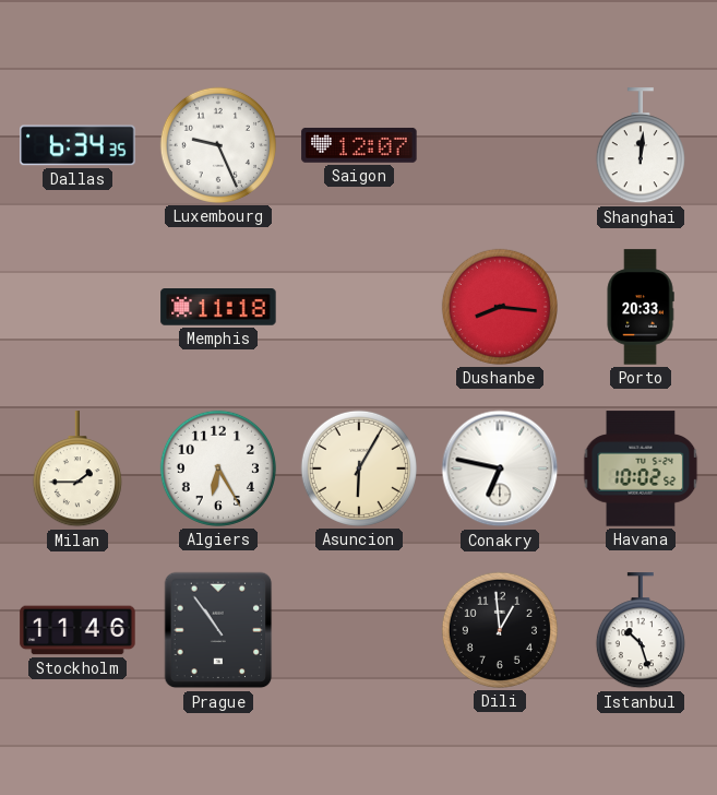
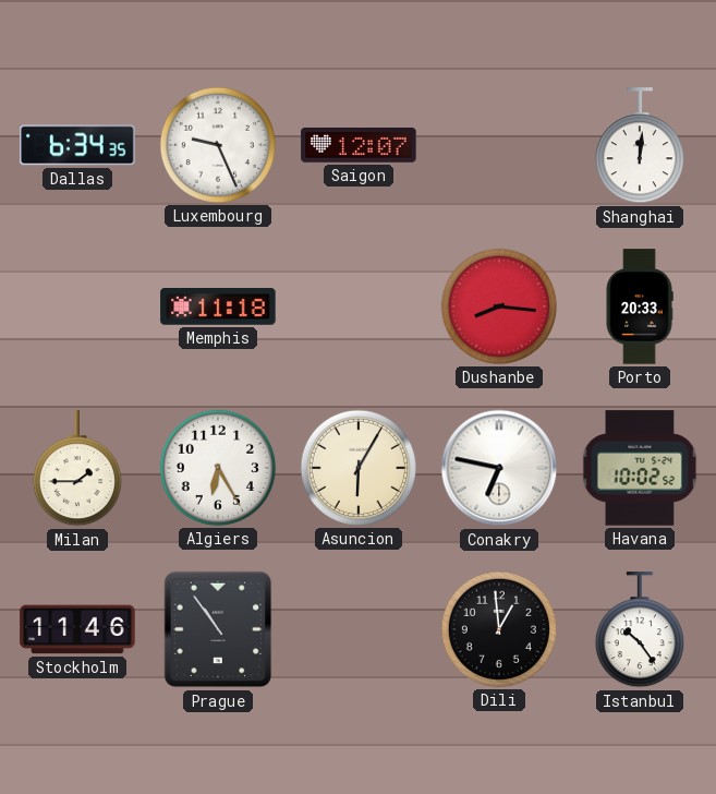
Istanbul: 10:27 -> 10:24 (640, 630)
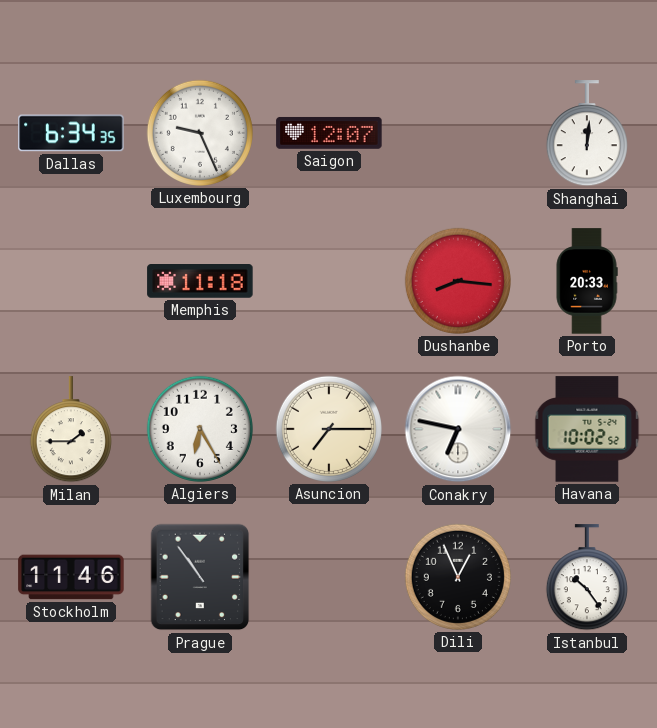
Asuncion: 6:05 -> 7:15 (329, 429)
Dili: 12:59 -> 12:56 (458, 577)
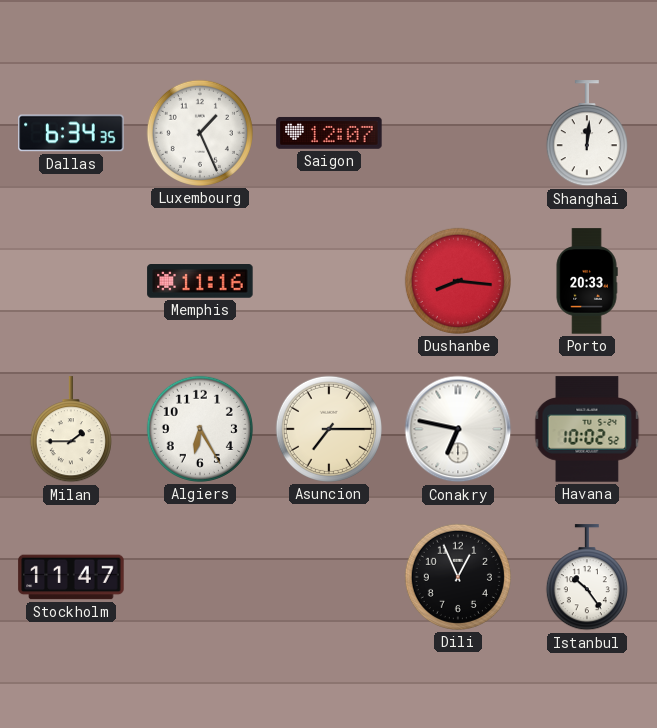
Luxembourg: 9:26 -> 1:26 (200, 133)
Memphis: 11:18 -> 11:16 (200, 282)
Stockholm: 11:46 -> 11:47 (71, 577)
Prague: 10:54 -> none (200, 577)
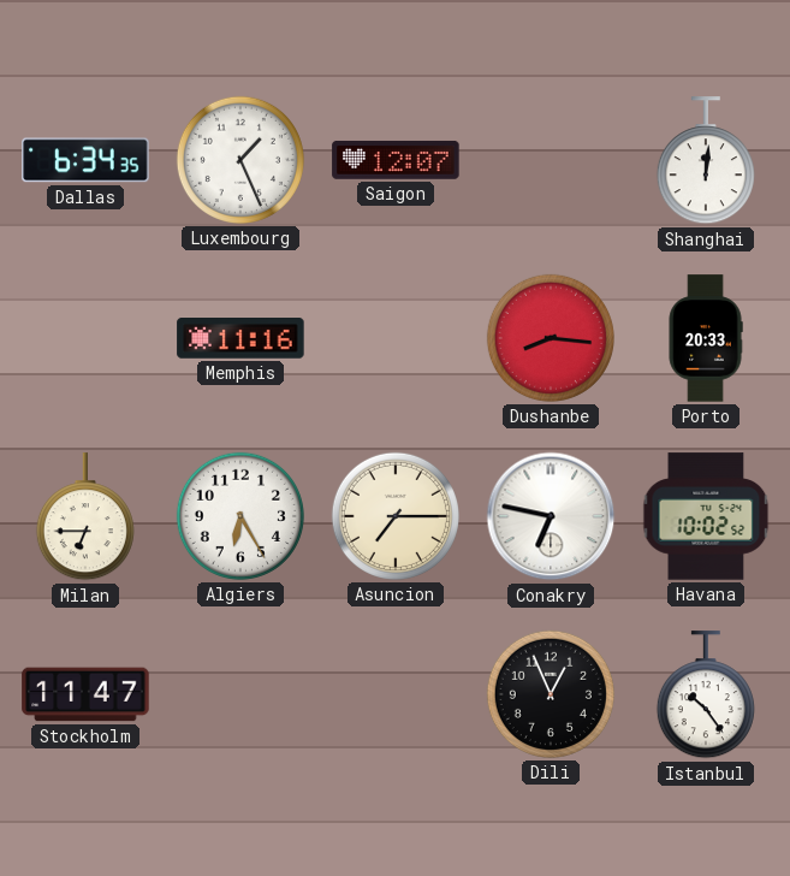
Milan: 1:45 -> 6:45 (85, 517)
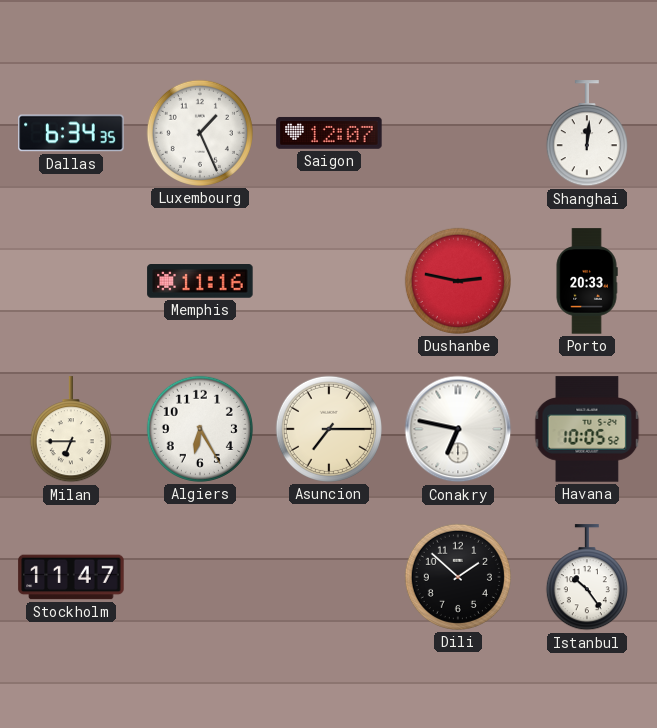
Dushanbe: 8:16 -> 2:47 (458, 281)
Havana: 10:02 -> 10:05 (587, 429)
Dili: 12:56 -> 1:52 (458, 577)
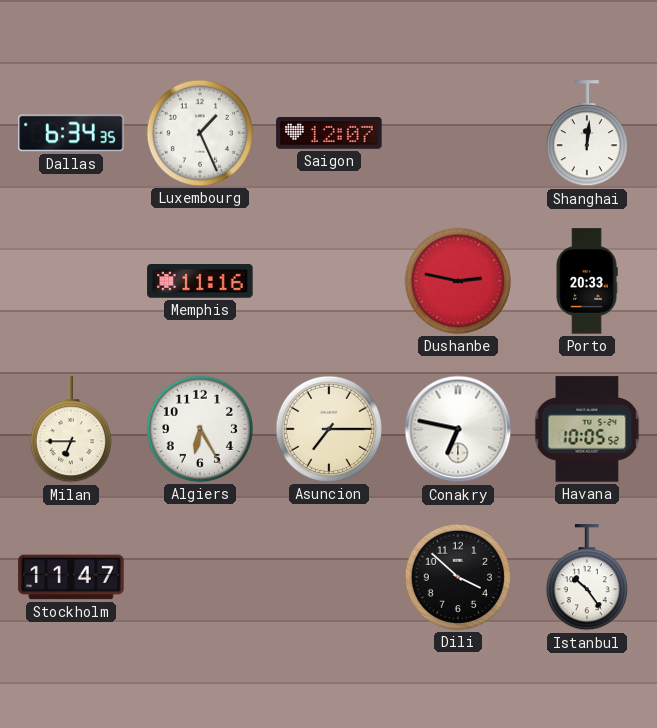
Dili: 1:52 -> 3:52 (458, 577)
